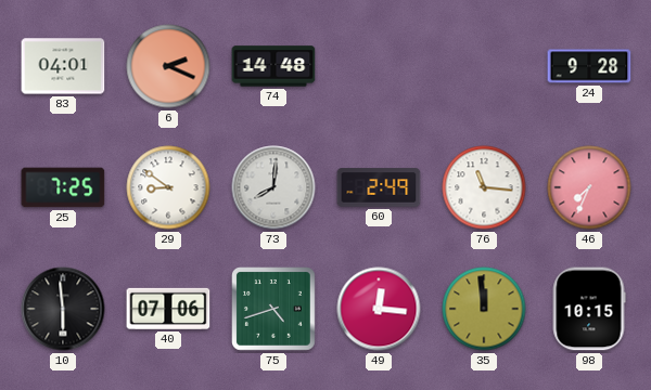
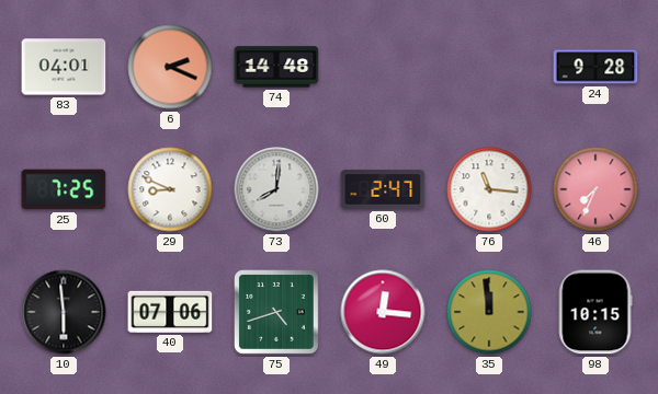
29: 8:51 -> 8:49 (170, 189)
60: 2:49 -> 2:47 (383, 189)
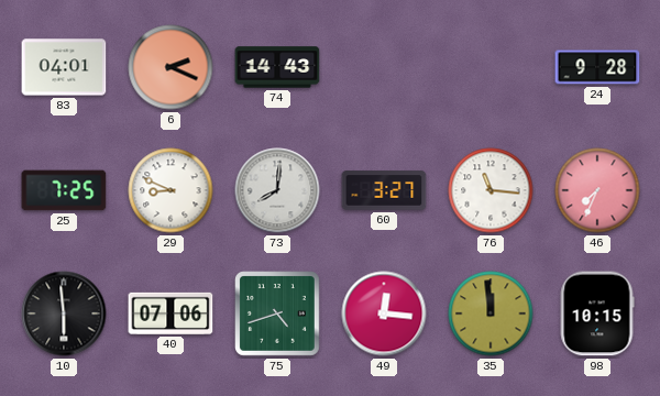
74: 14:48 -> 14:43 (277, 67)
60: 2:47 -> 3:27 (384, 190)
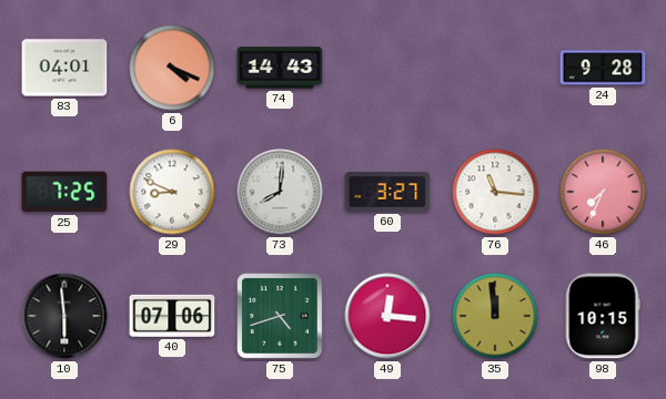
6: 2:19 -> 4:19 (172, 68)
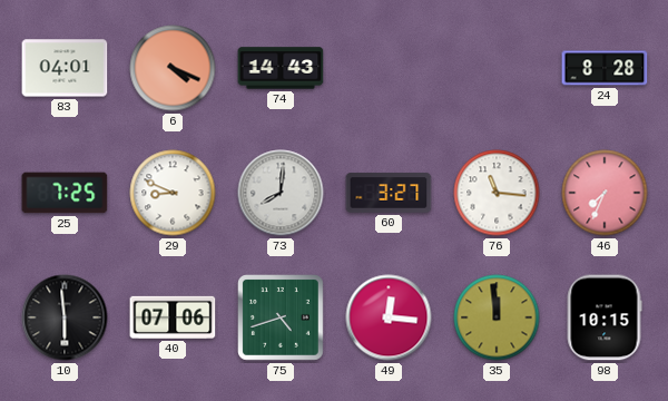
24: 9:28 -> 8:28 (605, 68)
